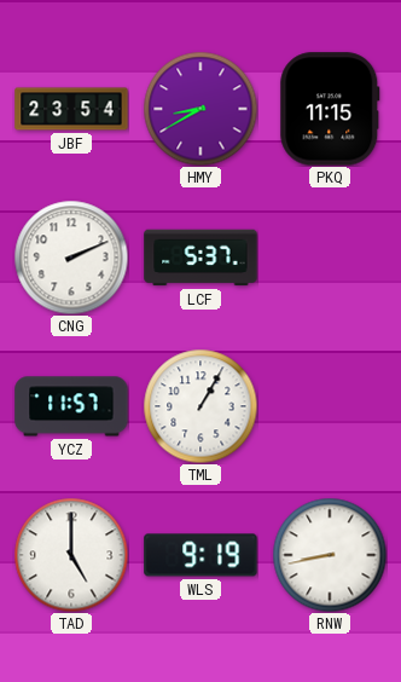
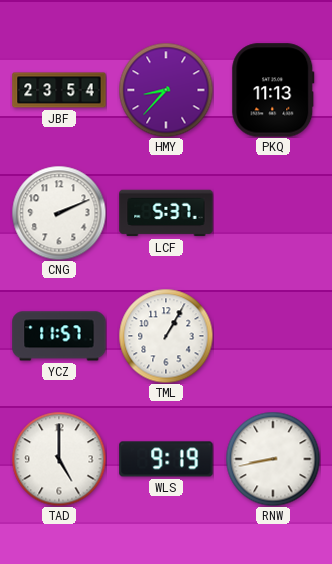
HMY: 8:40 -> 8:37 (166, 90)
PKQ: 11:15 -> 11:13 (273, 90)
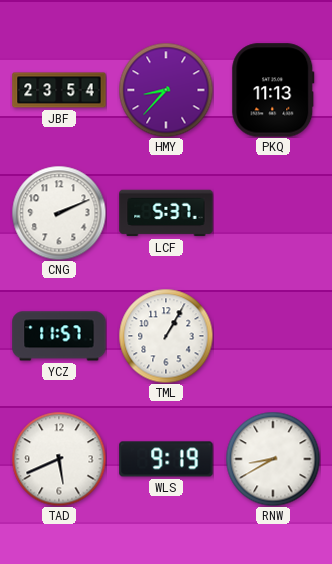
TAD: 5:00 -> 5:41 (59, 459)
RNW: 8:43 -> 8:40 (273, 459)
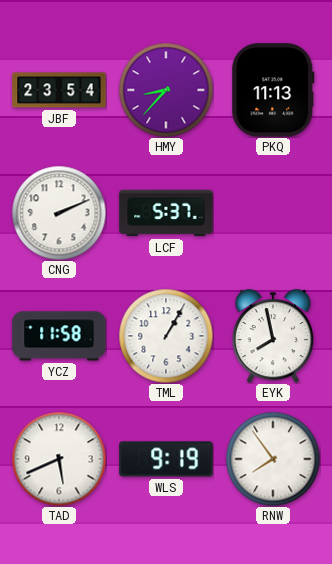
YCZ: 11:57 -> 11:58 (59, 336)
EYK: none -> 7:58 (272, 336)
RNW: 8:40 -> 7:54 (273, 459)
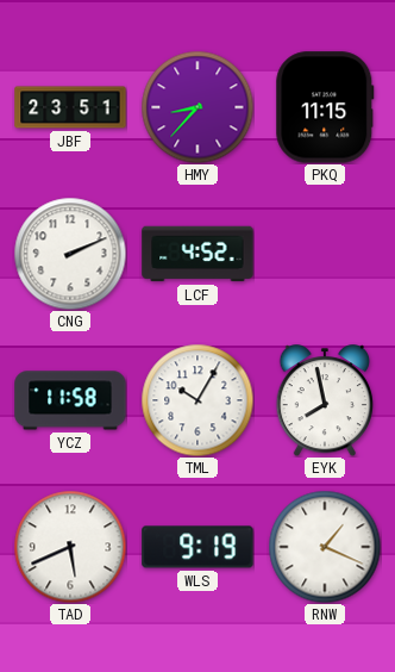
JBF: 23:54 -> 23:51 (70, 107)
PKQ: 11:13 -> 11:15 (325, 107)
LCF: 5:37 -> 4:52 (197, 254)
TML: 1:05 -> 10:05 (197, 400)
RNW: 7:54 -> 1:19 (325, 547)
